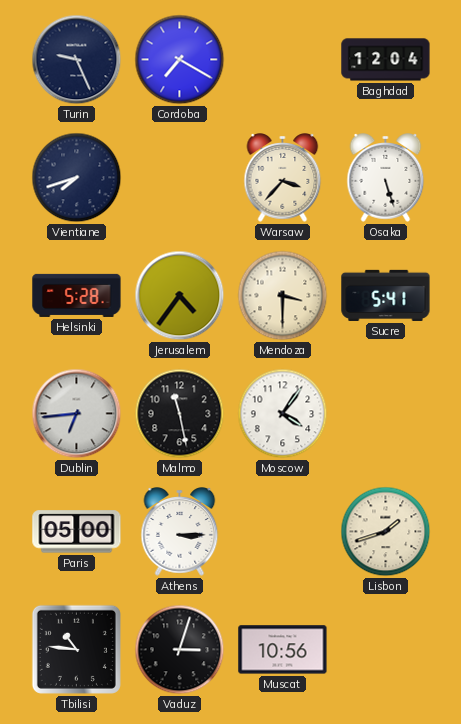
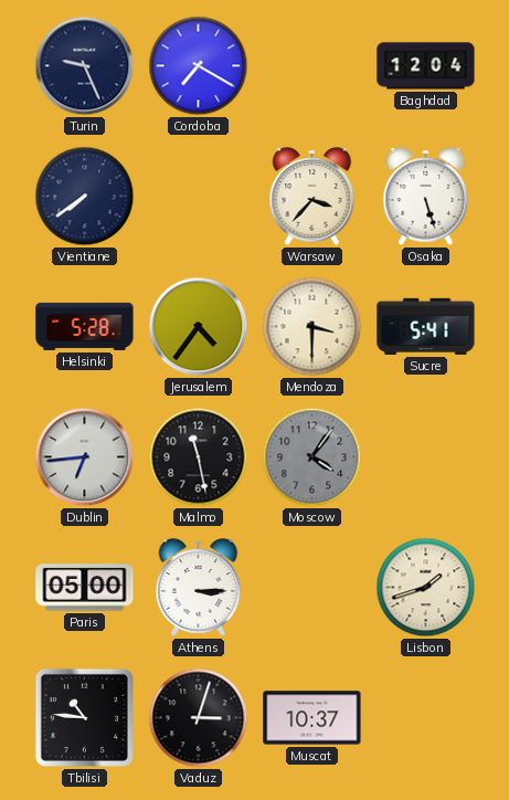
Vientiane: 7:42 -> 7:39 (85, 197)
Moscow dial: white -> grey (312, 457)
Muscat: 10:56 -> 10:37 (312, 718)
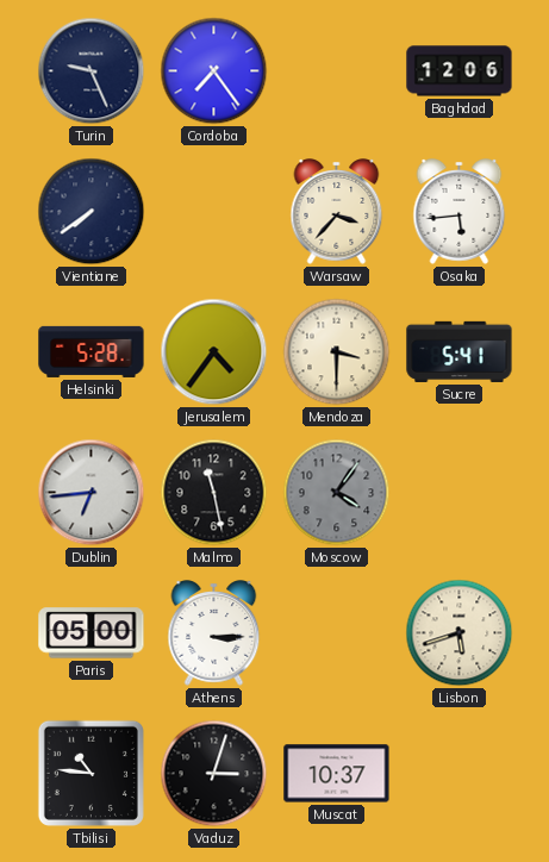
Cordoba: 7:20 -> 7:24 (214, 71)
Baghdad: 12:04 -> 12:06 (460, 71)
Osaka: 5:27 -> 5:44 (460, 212)
Lisbon: 1:42 -> 5:42 (460, 633)
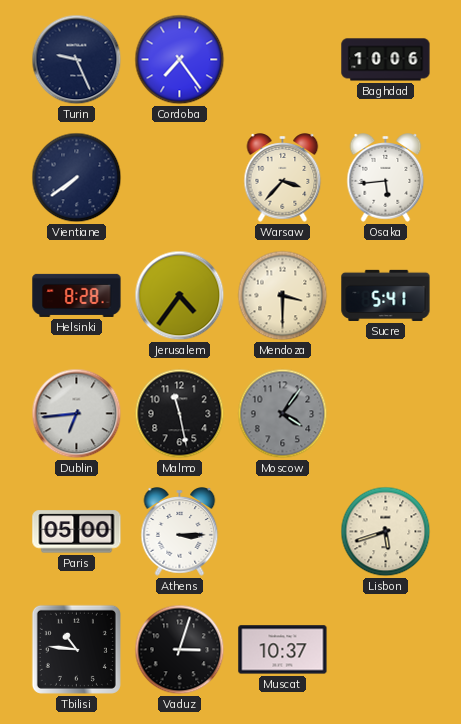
Baghdad: 12:06 -> 10:06 (386, 60)
Helsinki: 5:28 -> 8:28 (77, 295)
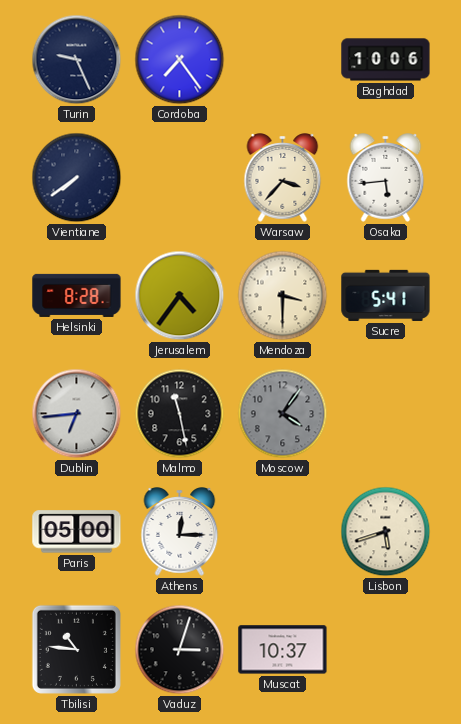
Athens: 3:15 -> 12:15 (180, 532)
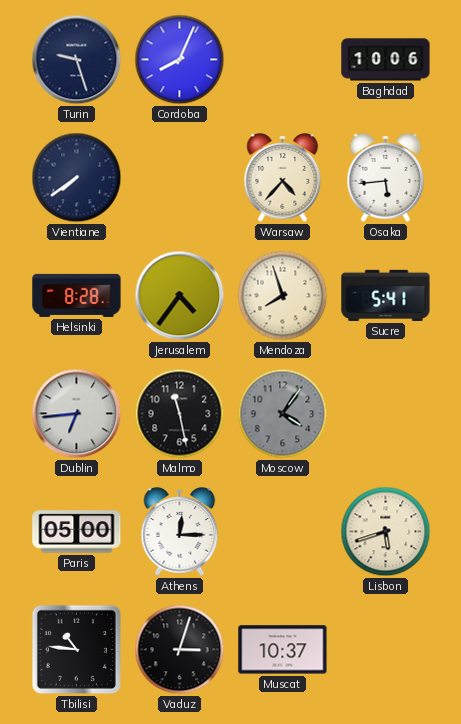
Turin: 9:26 -> 9:27 (77, 60)
Cordoba: 7:24 -> 8:04 (180, 60)
Warsaw: 3:37 -> 4:37 (283, 178)
Mendoza: 3:30 -> 7:57 (283, 296)
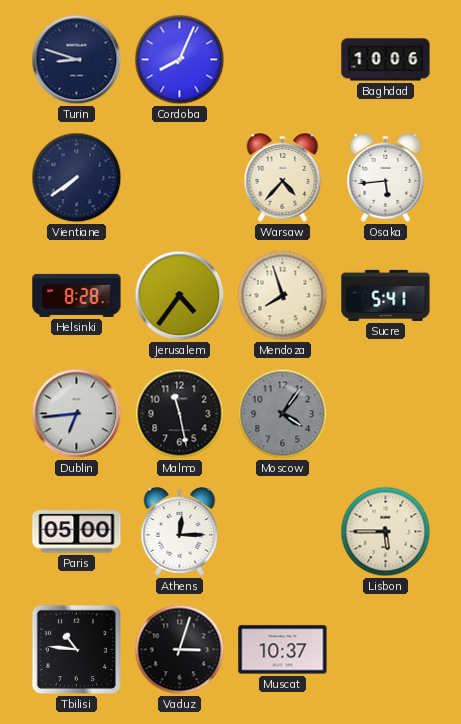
Turin: 9:27 -> 8:48 (77, 60)
Lisbon: 5:42 -> 5:45 (386, 532)
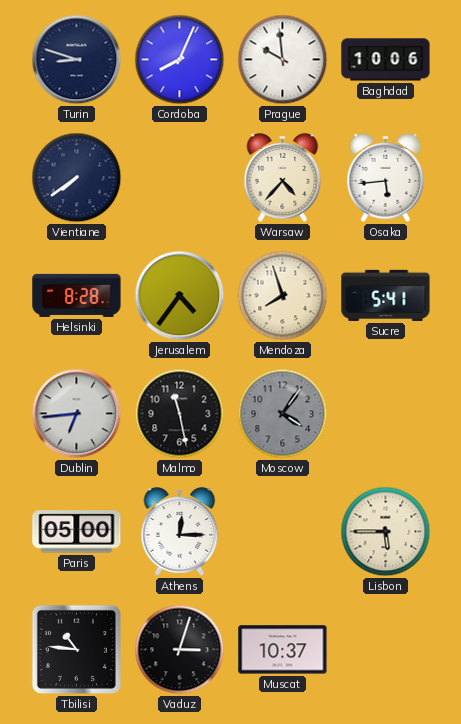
Prague: none -> 9:59 (283, 60)
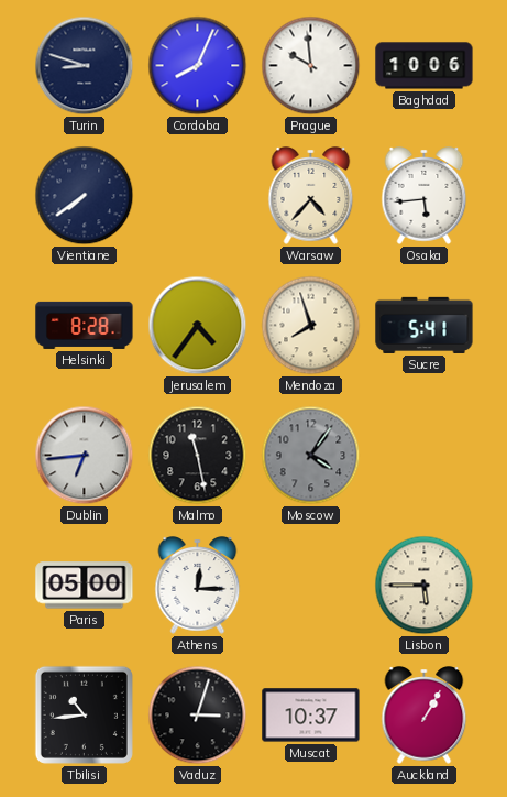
Tbilisi: 10:46 -> 10:44 (84, 714)
Auckland: none -> 1:05 (425, 716)
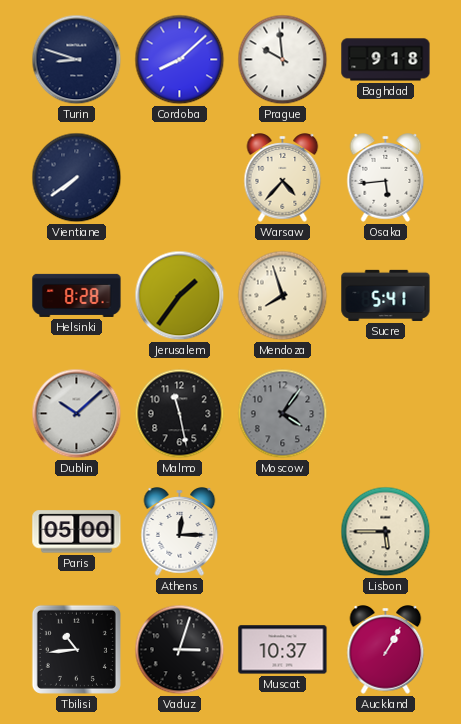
Cordoba: 8:04 -> 8:08 (180, 60)
Baghdad: 10:06 -> 9:18 (386, 60)
Jerusalem: 4:36 -> 1:36 (180, 296)
Dublin: 6:44 -> 10:08 (77, 414)
